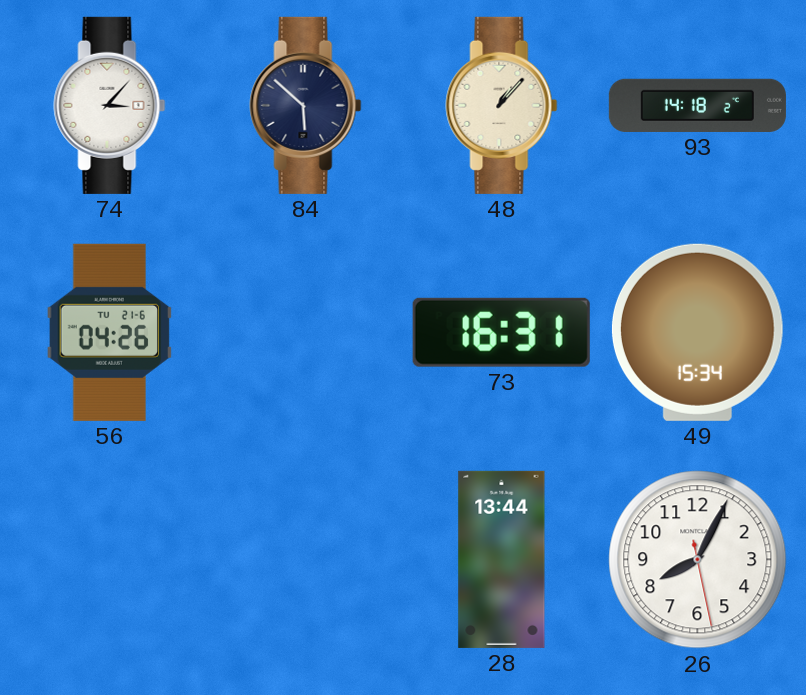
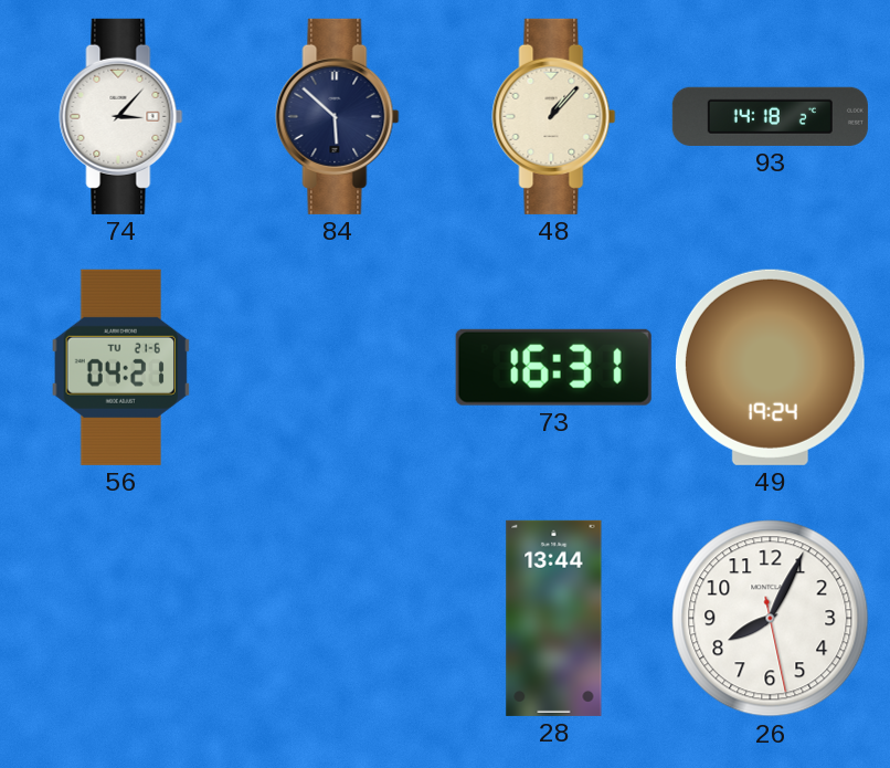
56: 04:26 -> 04:21 (121, 367)
49: 15:34 -> 19:24 (770, 367)
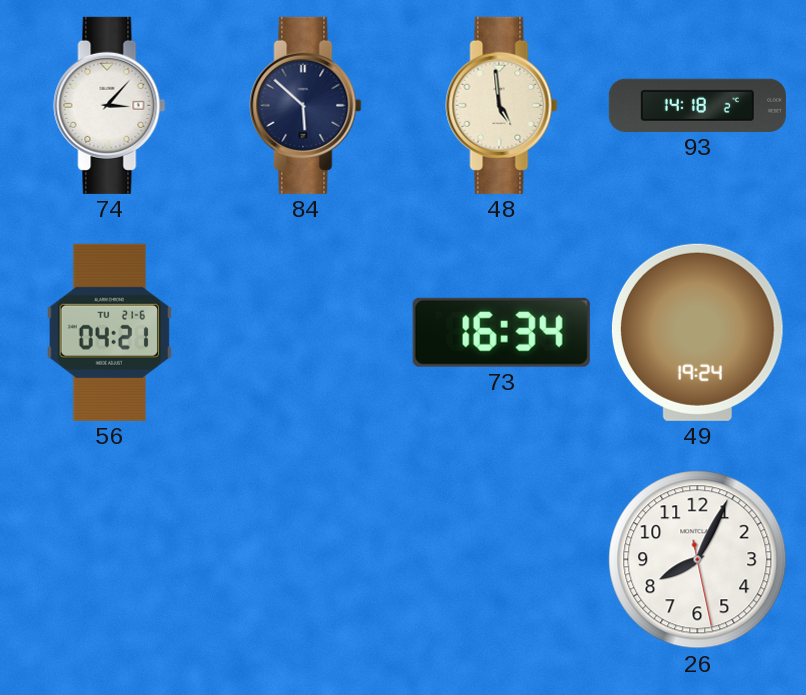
48: 1:07 -> 4:59 (502, 105)
73: 16:31 -> 16:34 (501, 332)
28: 13:44 -> none (554, 618)
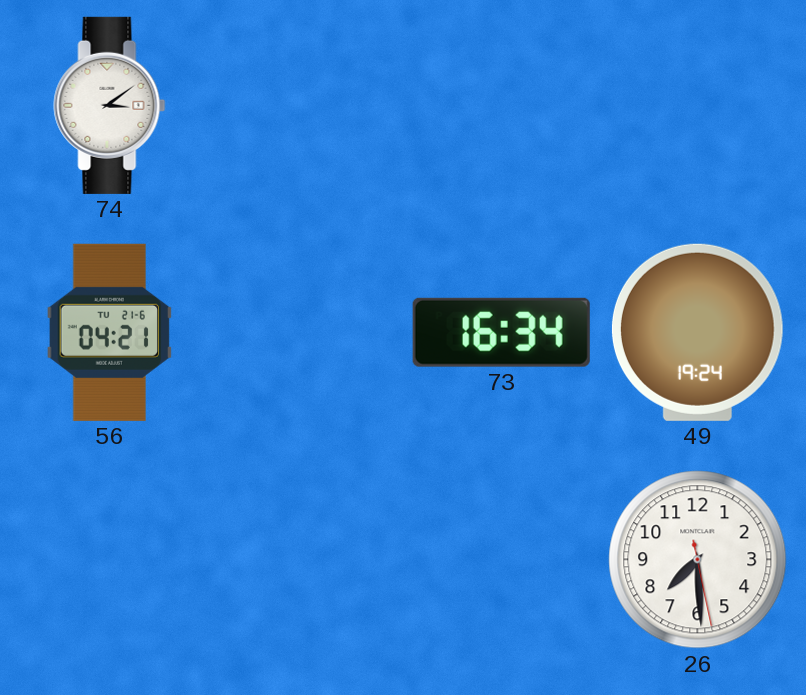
74: 3:07 -> 3:09 (110, 105)
84: 5:52 -> none (306, 105)
48: 4:59 -> none (502, 105)
93: 14:18 -> none (697, 105)
26: 8:04 -> 7:29 (698, 560)
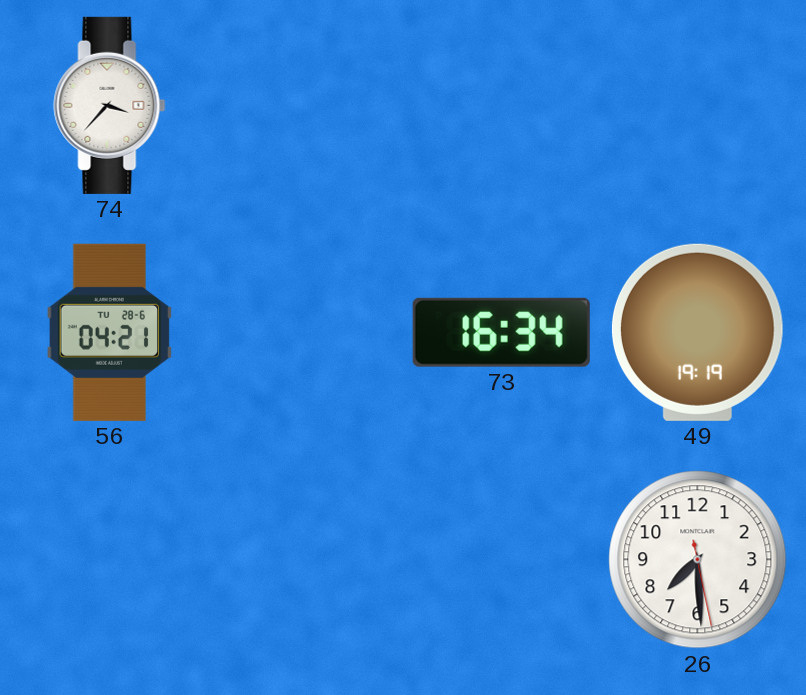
74: 3:09 -> 3:37 (110, 105)
56 date: TU 21-6 -> TU 28-6 (110, 332)
49: 19:24 -> 19:19 (697, 332)
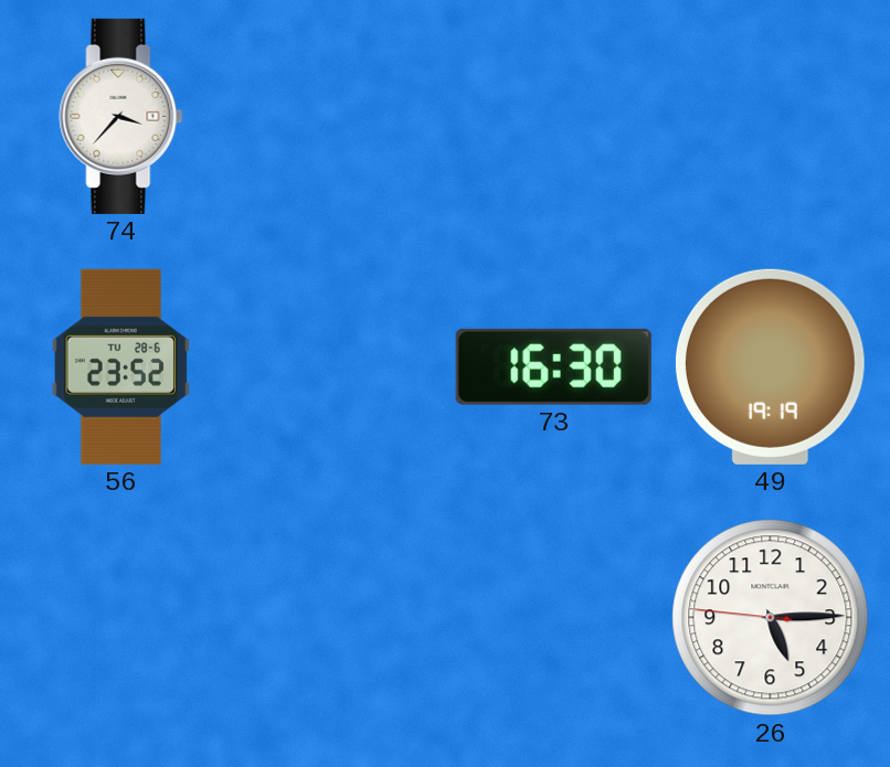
56: 04:21 -> 23:52 (121, 366)
73: 16:34 -> 16:30 (553, 366)
26: 7:29 -> 5:14 (771, 618)
